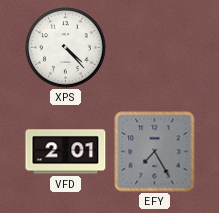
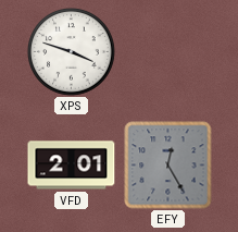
XPS: 4:23 -> 3:48 (72, 52)
EFY: 7:25 -> 12:25 (168, 166)
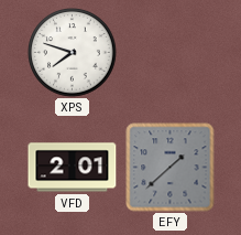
XPS: 3:48 -> 7:48 (73, 53)
EFY: 12:25 -> 1:38 (171, 168)
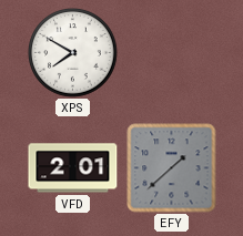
XPS: 7:48 -> 7:50 (73, 53)
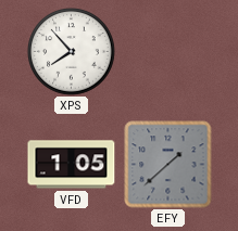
XPS: 7:50 -> 7:53 (72, 52)
VFD: 2:01 -> 1:05 (72, 165)
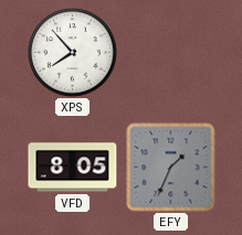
VFD: 1:05 -> 8:05 (73, 168)
EFY: 1:38 -> 1:34 (171, 168)
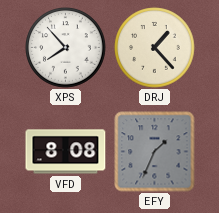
DRJ: none -> 1:23 (155, 48)
VFD: 8:05 -> 8:08 (66, 152)
